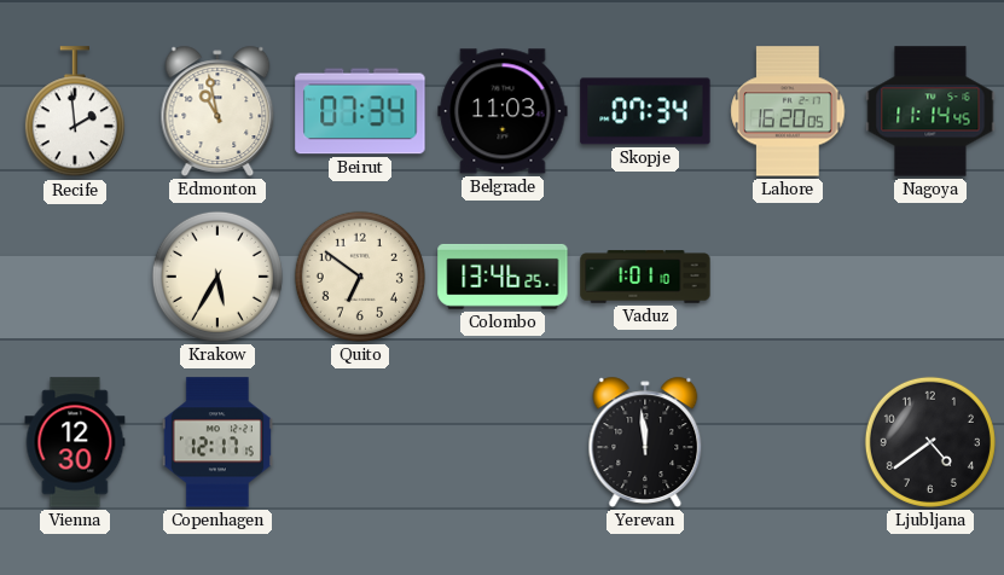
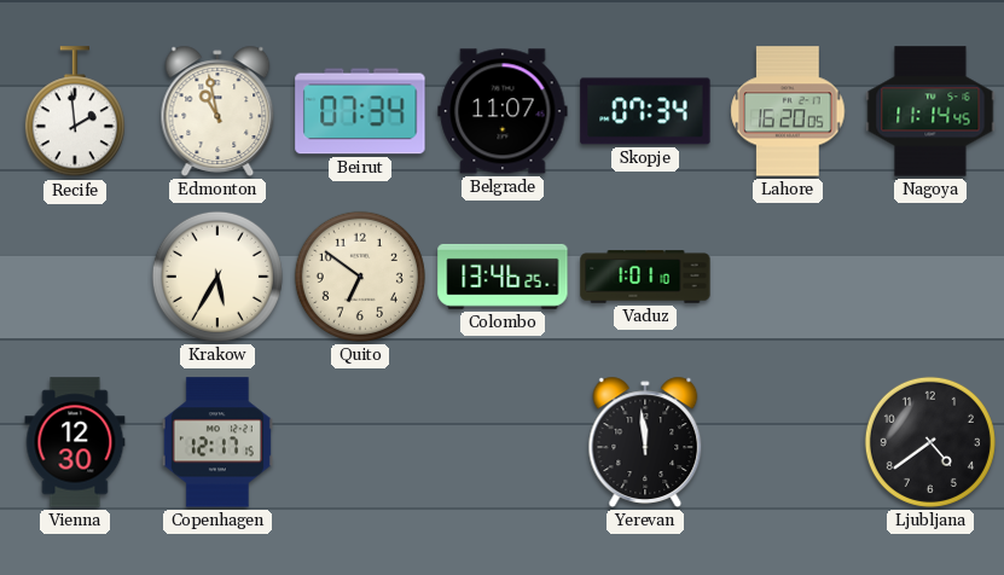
Belgrade: 11:03 -> 11:07 (503, 111)
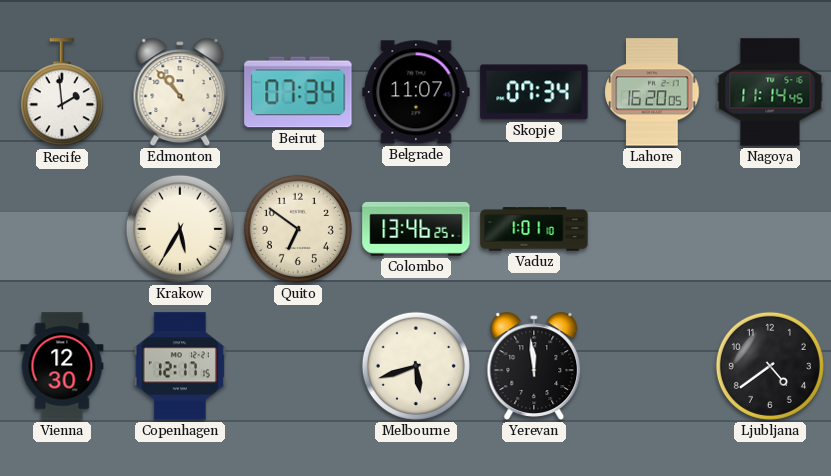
Edmonton: 10:58 -> 10:53 (180, 92)
Melbourne: none -> 5:42 (416, 366)
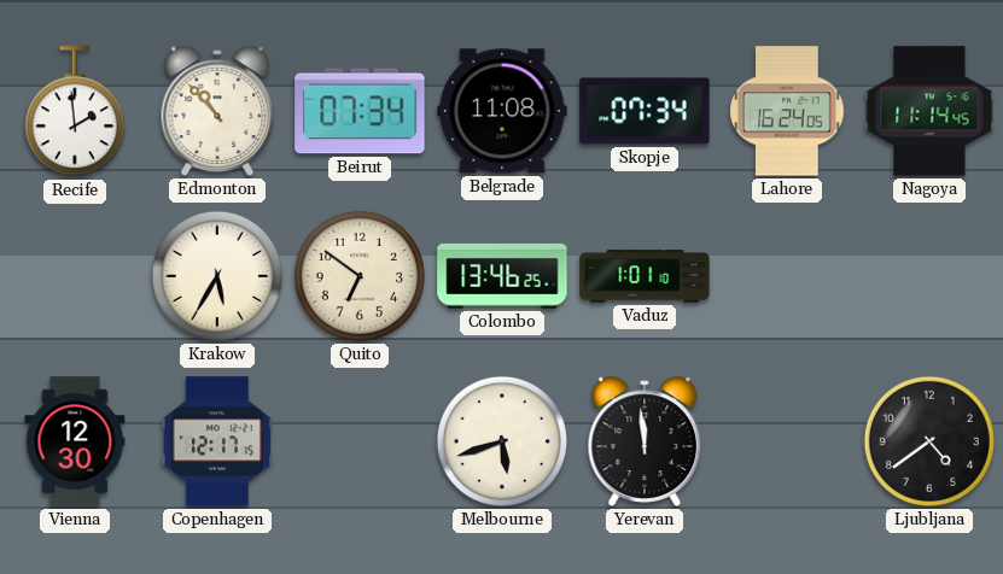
Belgrade: 11:07 -> 11:08 (502, 111)
Lahore: 16:20 -> 16:24 (787, 111)
